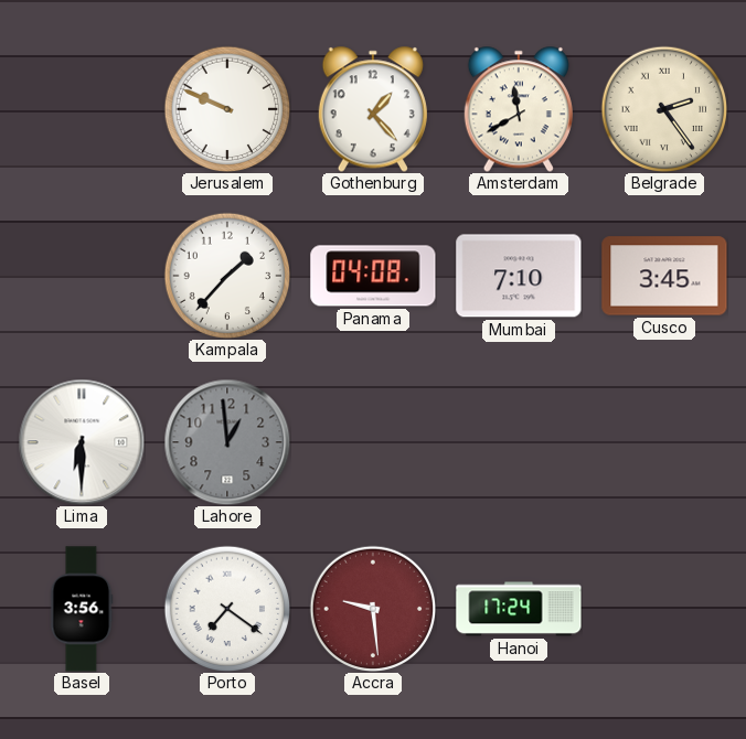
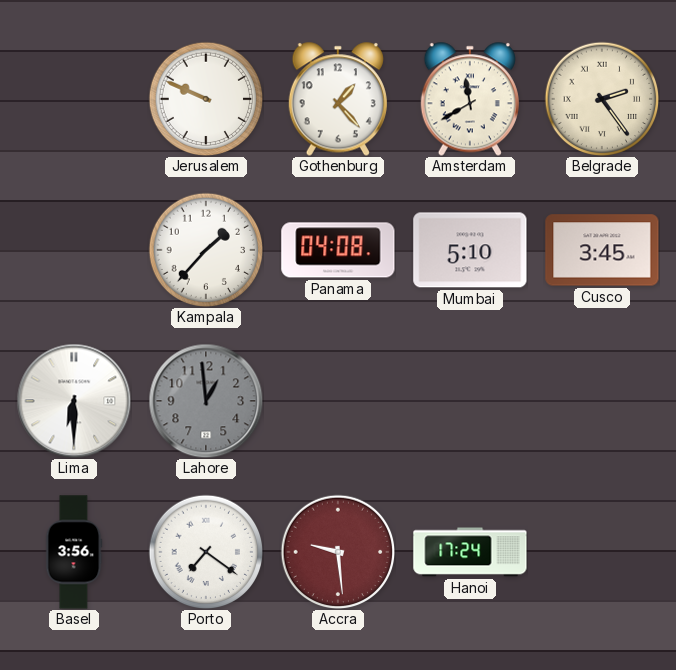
Mumbai: 7:10 -> 5:10 (470, 250)
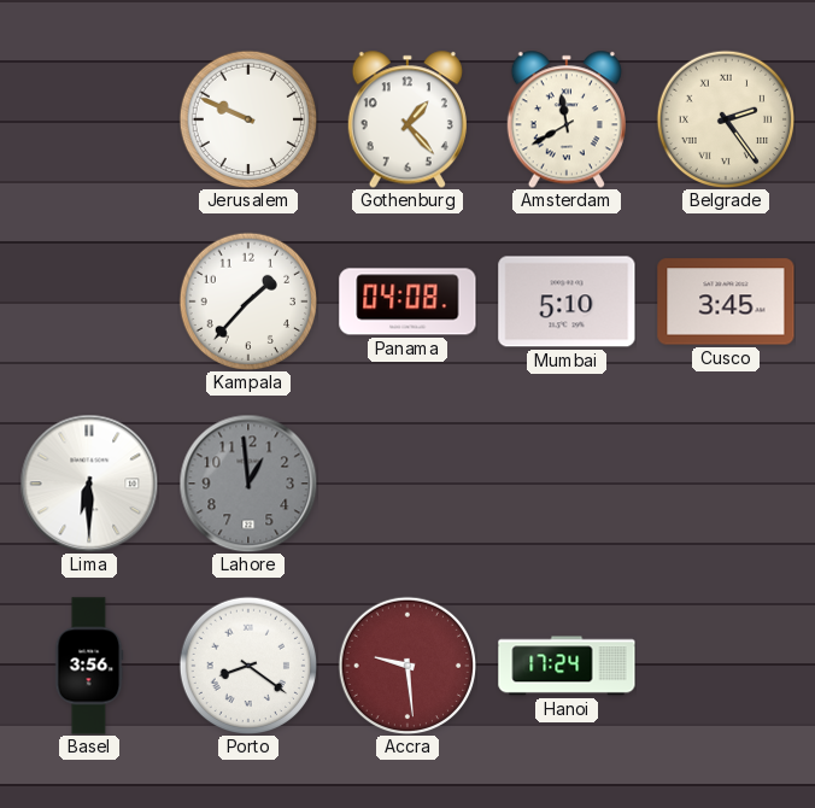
Porto: 7:21 -> 8:21 (248, 666)
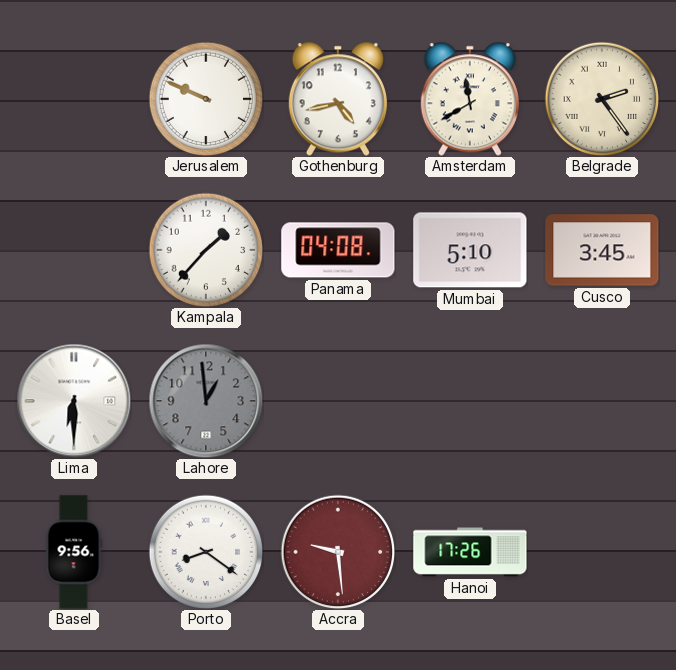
Gothenburg: 1:23 -> 4:43 (338, 99)
Basel: 3:56 -> 9:56 (74, 552)
Hanoi: 17:24 -> 17:26 (470, 552)
